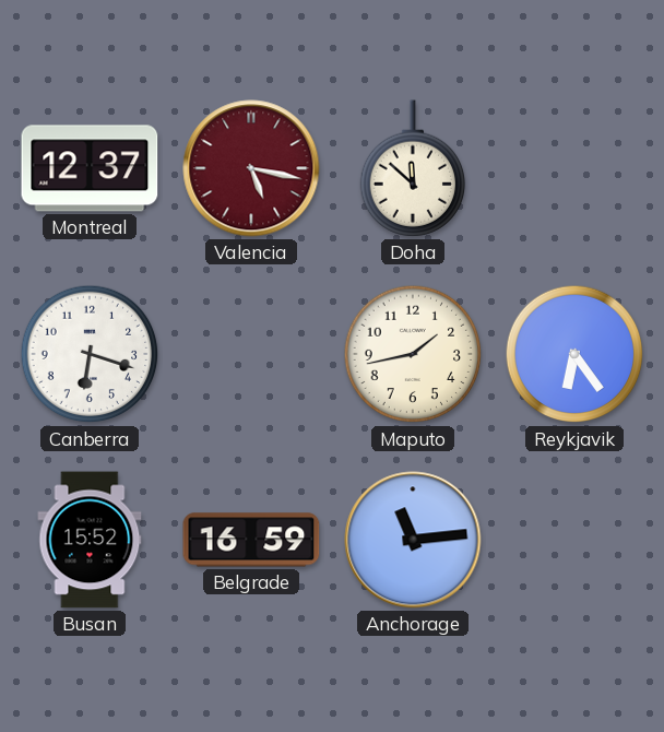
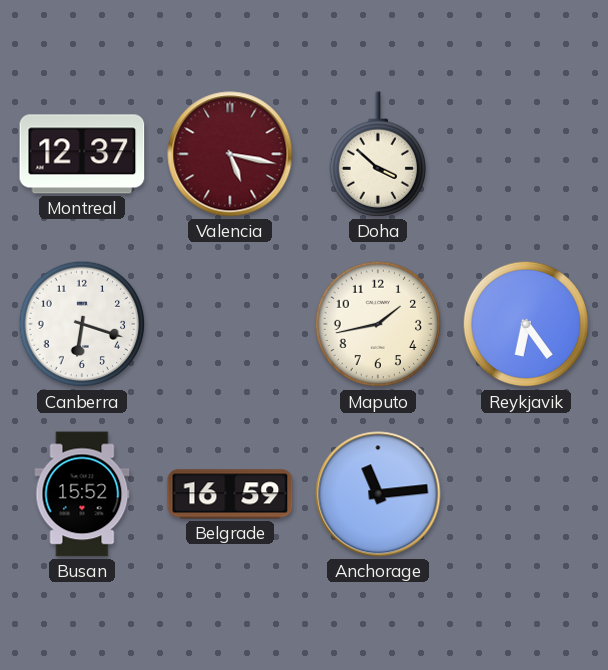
Doha: 11:52 -> 3:52 (377, 154)
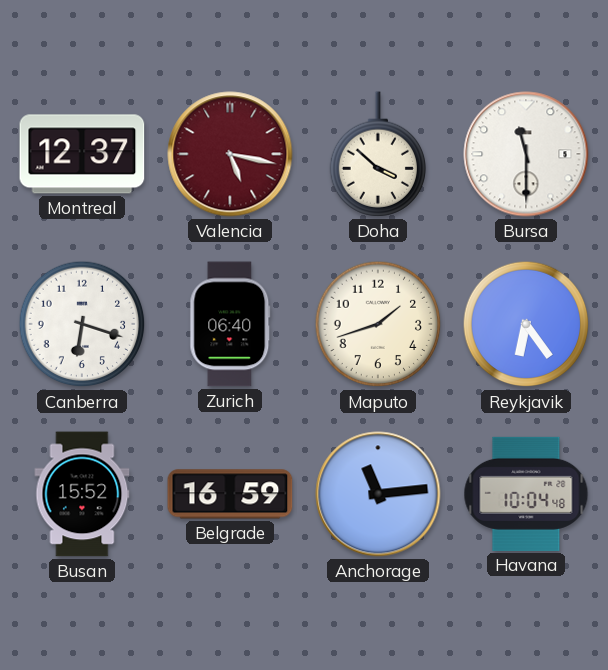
Bursa: none -> 11:30 (526, 154)
Zurich: none -> 06:40 (230, 324)
Maputo: 1:43 -> 1:42 (378, 324)
Havana: none -> 10:04 (526, 494)
